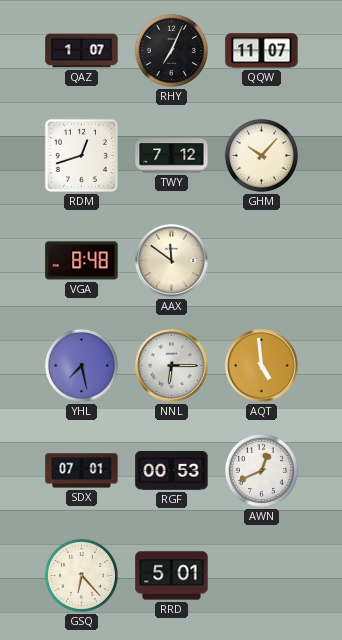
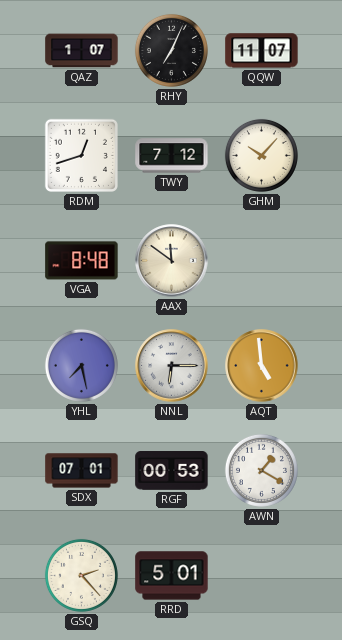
AWN: 12:41 -> 1:20 (261, 470)
GSQ: 6:23 -> 2:23 (81, 575)
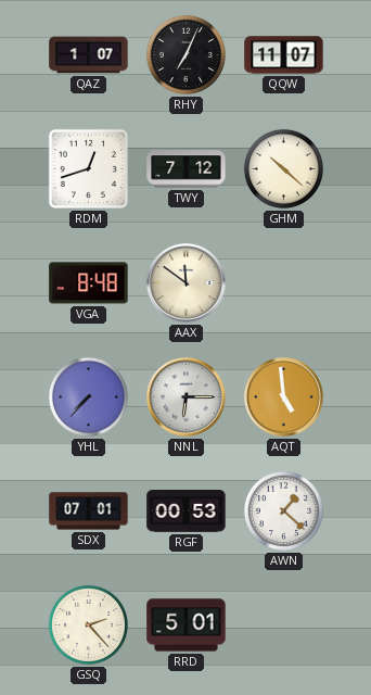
GHM: 10:07 -> 10:22 (283, 168)
YHL: 7:28 -> 7:37 (88, 396)
AWN: 1:20 -> 1:22 (283, 510)
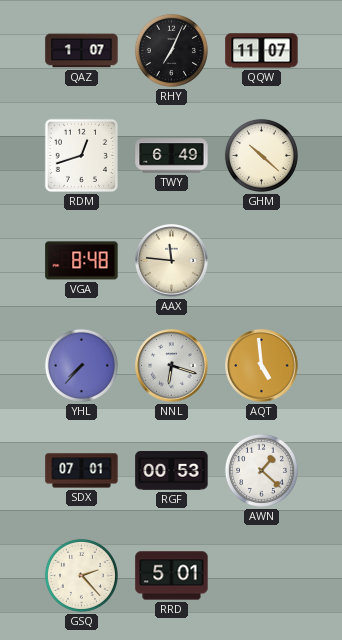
TWY: 7:12 -> 6:49 (172, 156)
AAX: 11:51 -> 11:46 (172, 261)
NNL: 6:15 -> 6:18 (172, 366)
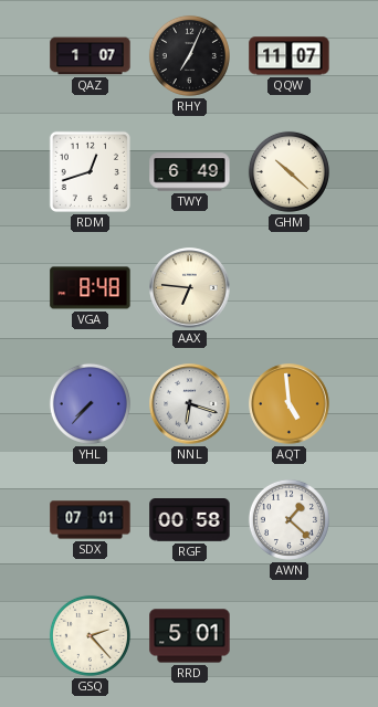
AAX: 11:46 -> 6:46 (190, 288)
RGF: 00:53 -> 00:58 (190, 520)
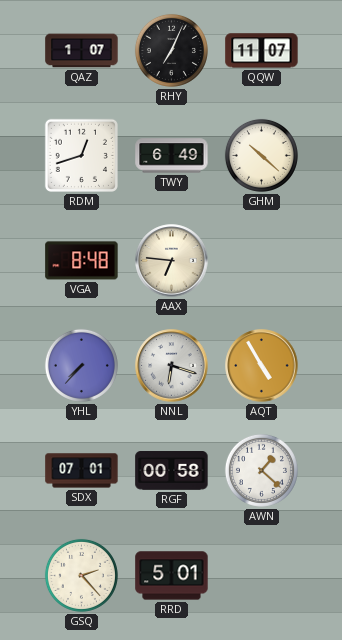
AQT: 4:59 -> 4:55 (262, 366)
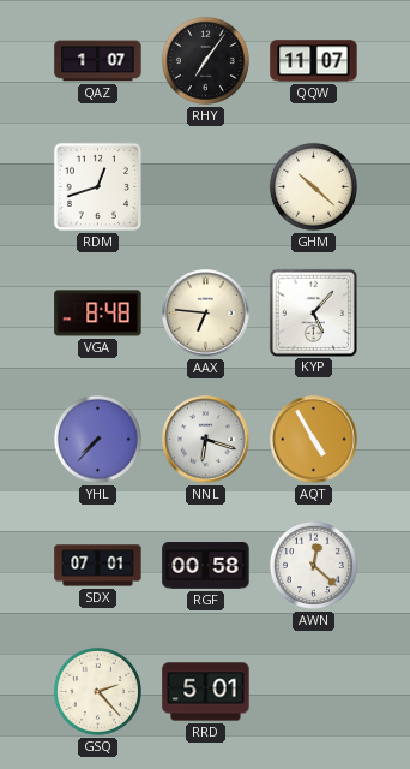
RHY: 7:04 -> 7:06 (205, 60)
TWY: 6:49 -> none (172, 156)
KYP: none -> 5:07 (313, 312)
AWN: 1:22 -> 12:22 (313, 565)
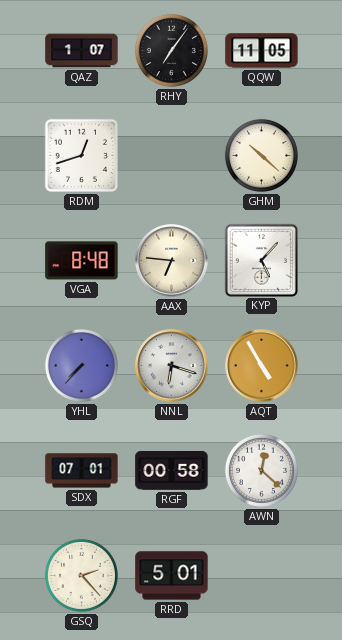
QQW: 11:07 -> 11:05 (262, 51)
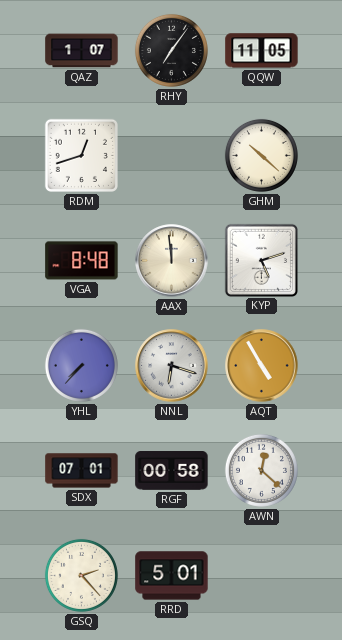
AAX: 6:46 -> 11:59 (172, 261)
KYP: 5:07 -> 5:12 (261, 260)
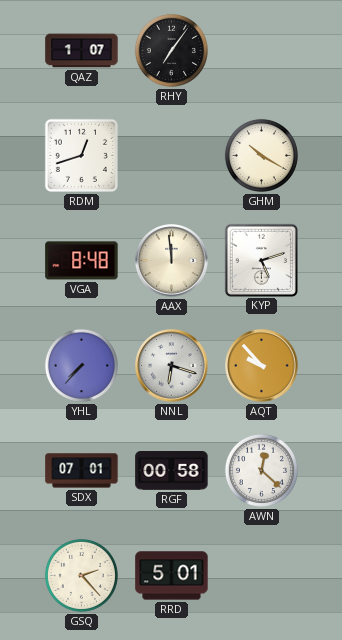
QQW: 11:05 -> none (262, 51)
GHM: 10:22 -> 10:20 (261, 155)
AQT: 4:55 -> 9:53 (262, 366)
